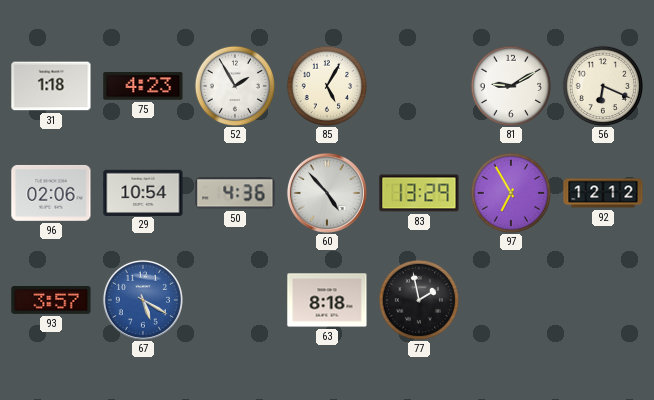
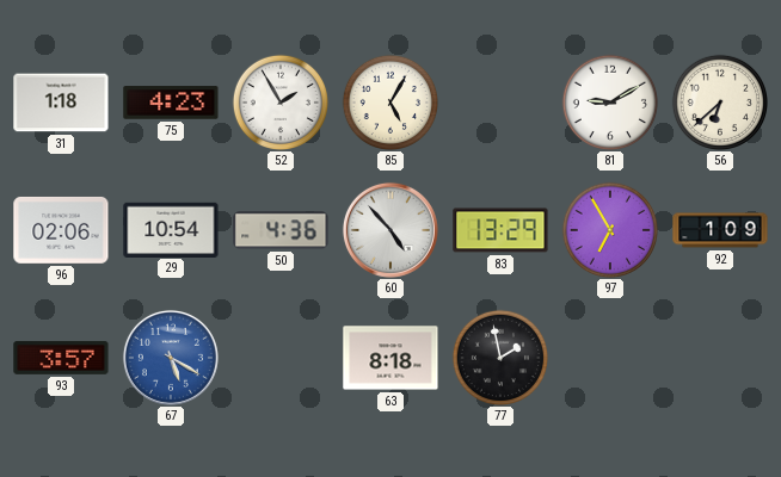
56: 6:19 -> 6:38 (719, 101)
92: 12:12 -> 1:09 (720, 230)
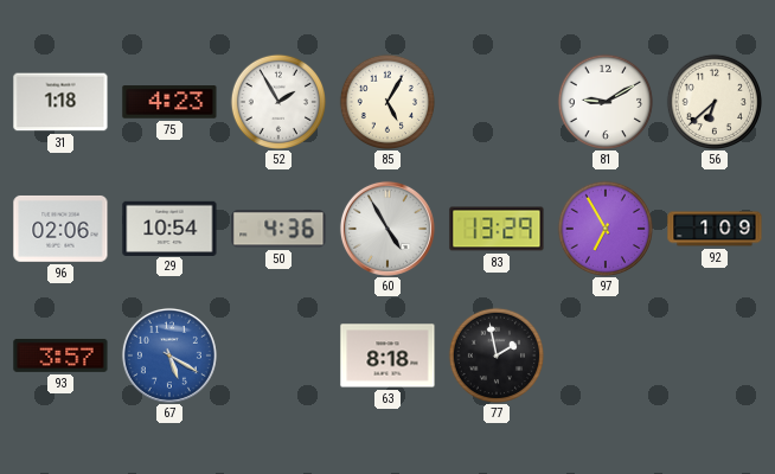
60: 4:53 -> 4:55 (387, 229)
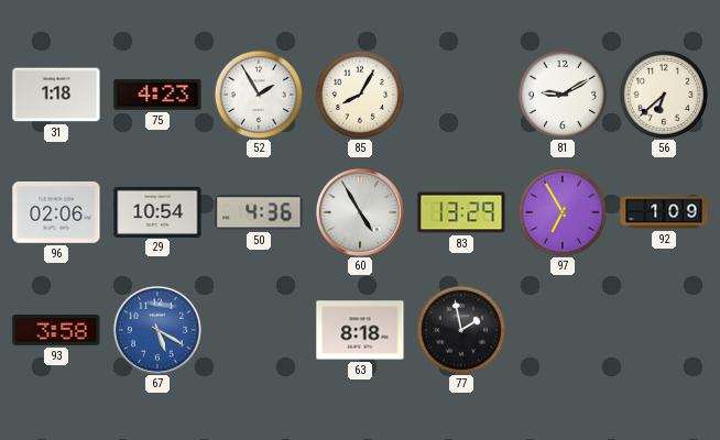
85: 5:05 -> 8:05 (359, 94)
93: 3:57 -> 3:58 (56, 330)
